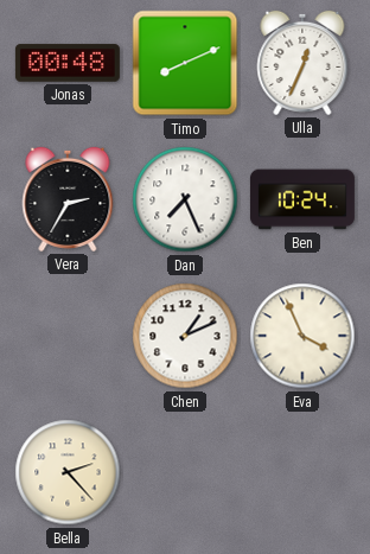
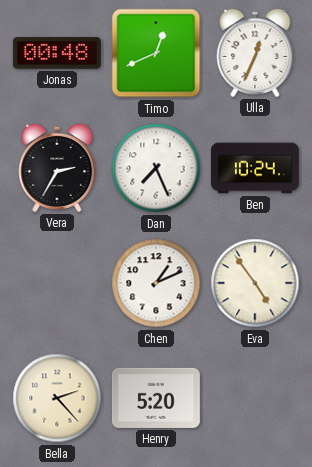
Timo: 8:11 -> 12:41 (156, 53)
Eva: 3:56 -> 4:54 (255, 283)
Henry: none -> 5:20 (156, 398)
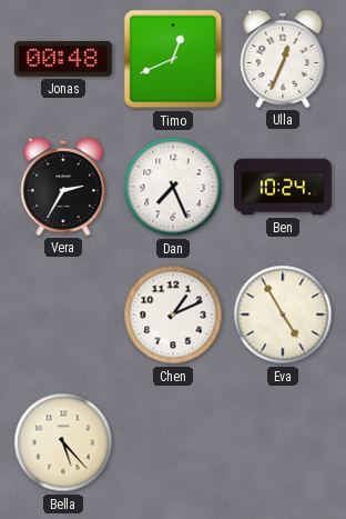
Eva: 4:54 -> 4:55 (283, 315)
Bella: 2:23 -> 5:23 (63, 442)
Henry: 5:20 -> none (156, 398)
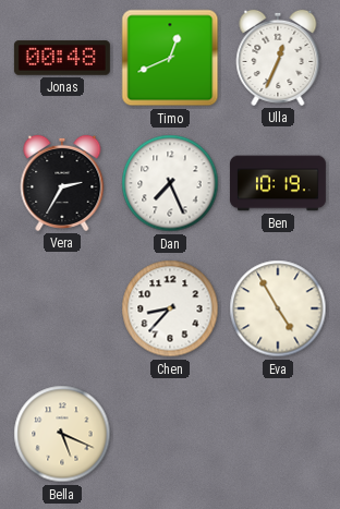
Ben: 10:24 -> 10:19 (278, 183)
Chen: 1:11 -> 8:37 (170, 308)
Bella: 5:23 -> 5:19 (62, 434)
